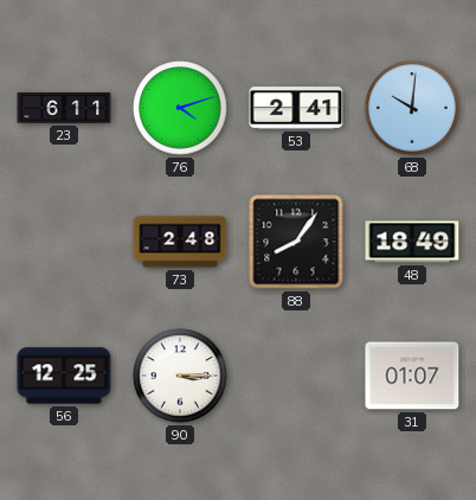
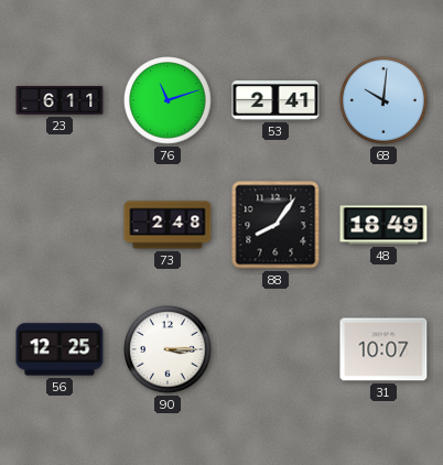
76: 4:12 -> 11:12 (168, 100)
31: 01:07 -> 10:07 (383, 349)
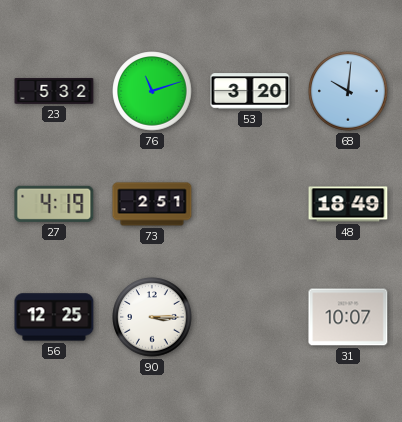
23: 6:11 -> 5:32 (54, 92)
53: 2:41 -> 3:20 (250, 91)
27: none -> 4:19 (54, 204)
73: 2:48 -> 2:51 (152, 204)
88: 8:06 -> none (275, 225)
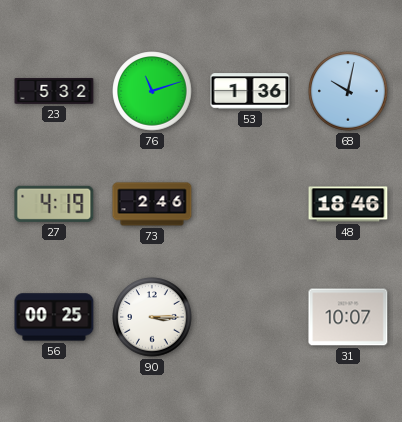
53: 3:20 -> 1:36 (250, 91)
68: 10:01 -> 10:02 (348, 91)
73: 2:51 -> 2:46 (152, 204)
48: 18:49 -> 18:46 (348, 204)
56: 12:25 -> 00:25 (54, 317)
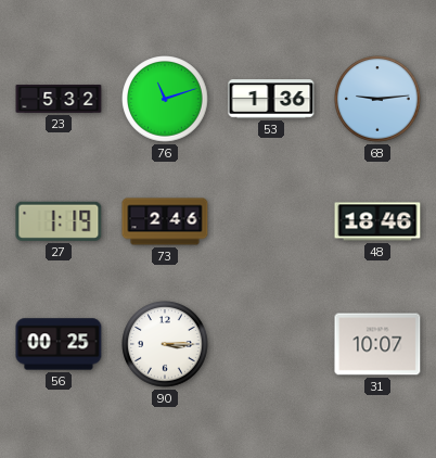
68: 10:02 -> 9:14 (377, 99)
27: 4:19 -> 1:19 (59, 221)
